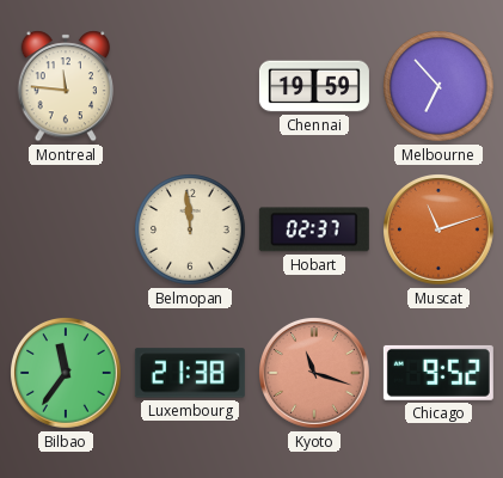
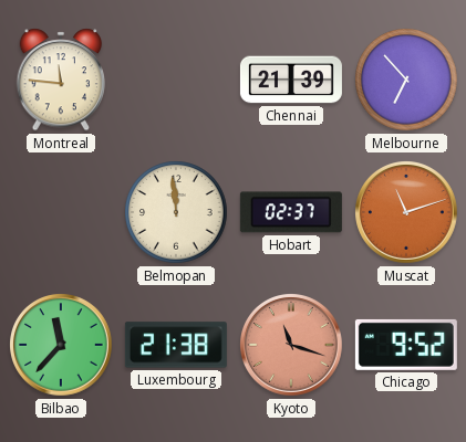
Chennai: 19:59 -> 21:39 (291, 80)
Bilbao: 11:36 -> 11:37 (62, 346)
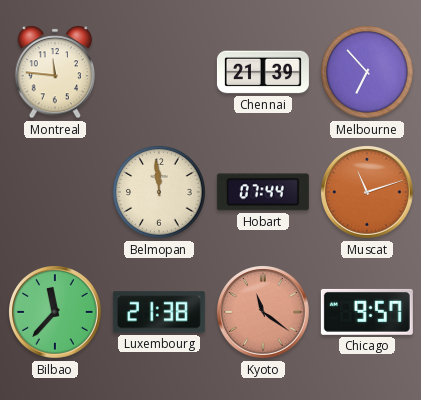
Hobart: 02:37 -> 07:44 (263, 192)
Kyoto: 11:18 -> 11:21 (264, 313)
Chicago: 9:52 -> 9:57 (367, 312)
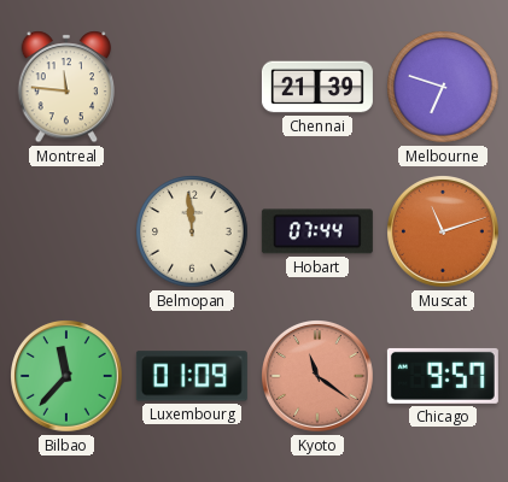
Melbourne: 6:53 -> 6:48 (443, 87)
Luxembourg: 21:38 -> 01:09 (192, 376)
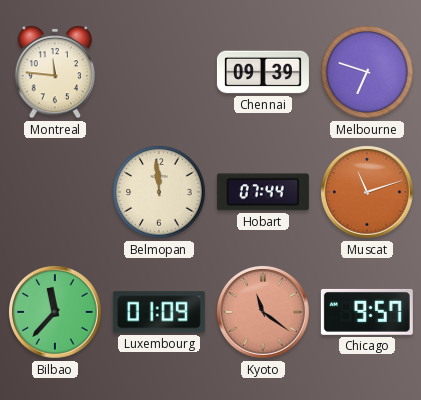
Chennai: 21:39 -> 09:39 (263, 72)
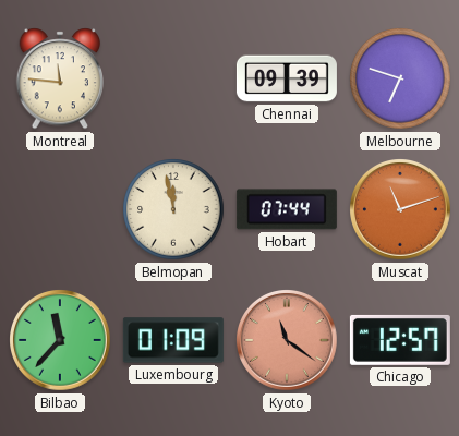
Belmopan: 11:59 -> 11:58 (173, 209)
Chicago: 9:57 -> 12:57 (400, 340)
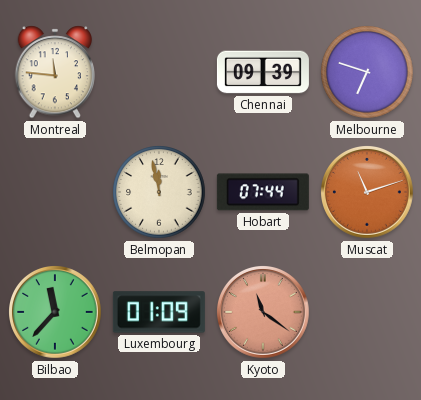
Chicago: 12:57 -> none (400, 340)
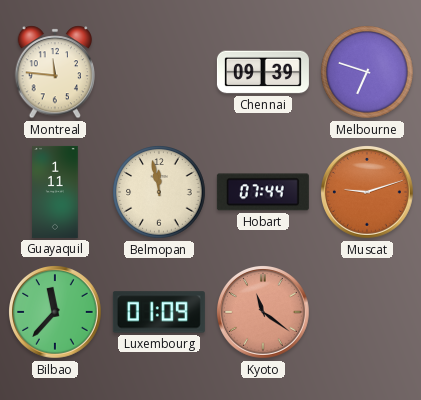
Guayaquil: none -> 1:11 (55, 192)
Muscat: 11:12 -> 9:12 (368, 193)
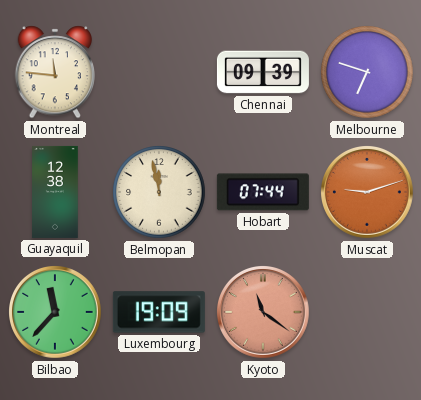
Guayaquil: 1:11 -> 12:38 (55, 192)
Luxembourg: 01:09 -> 19:09 (159, 312)
